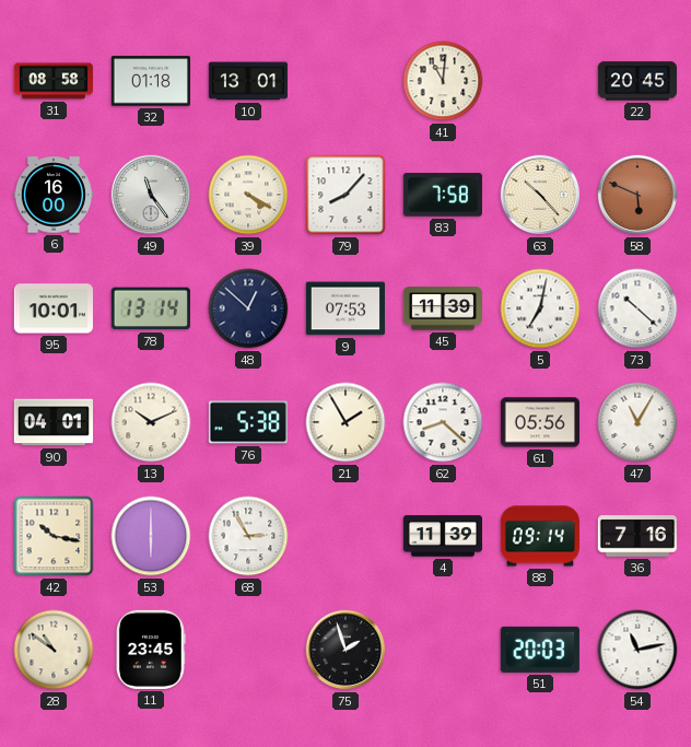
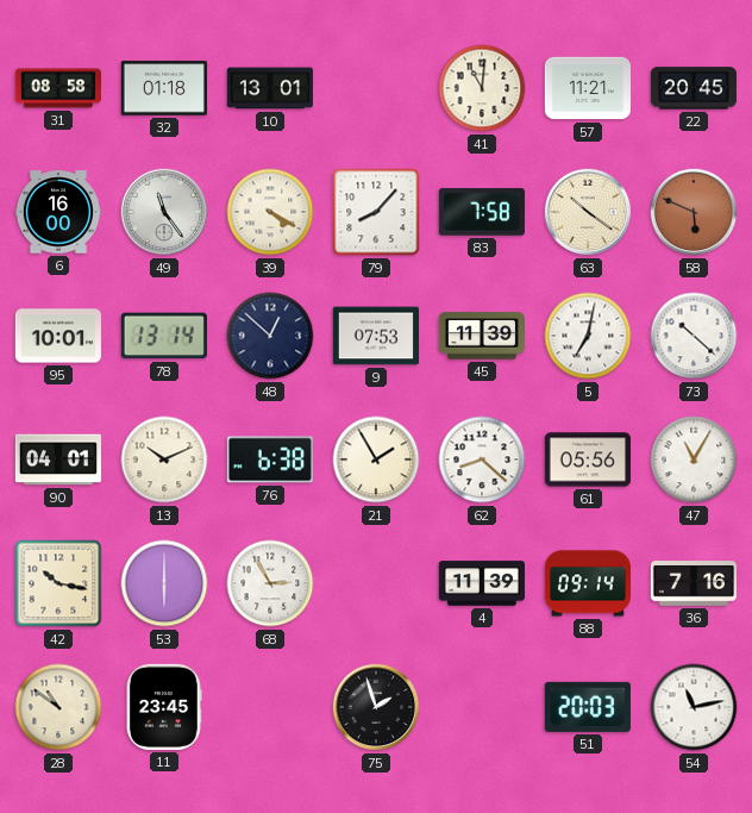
57: none -> 11:21 (587, 88)
63: 10:23 -> 10:21 (588, 212)
76: 5:38 -> 6:38 (270, 459)
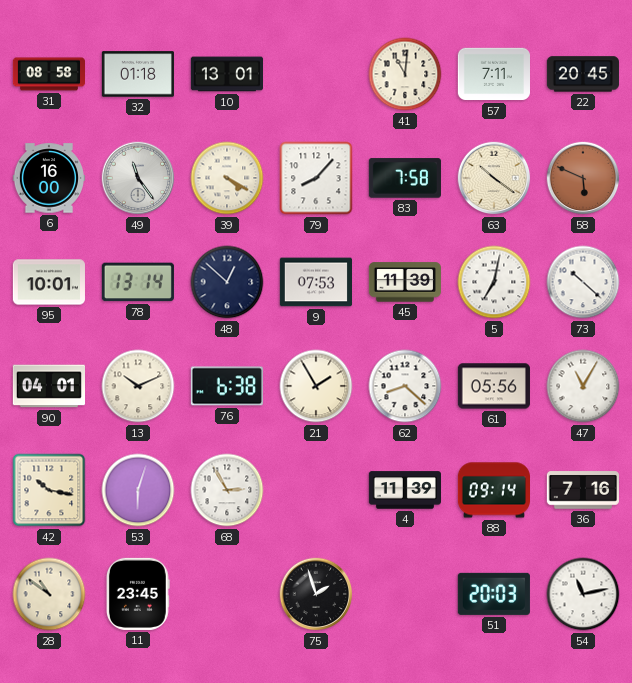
57: 11:21 -> 7:11 (493, 74)
53: 6:00 -> 6:03 (138, 490)
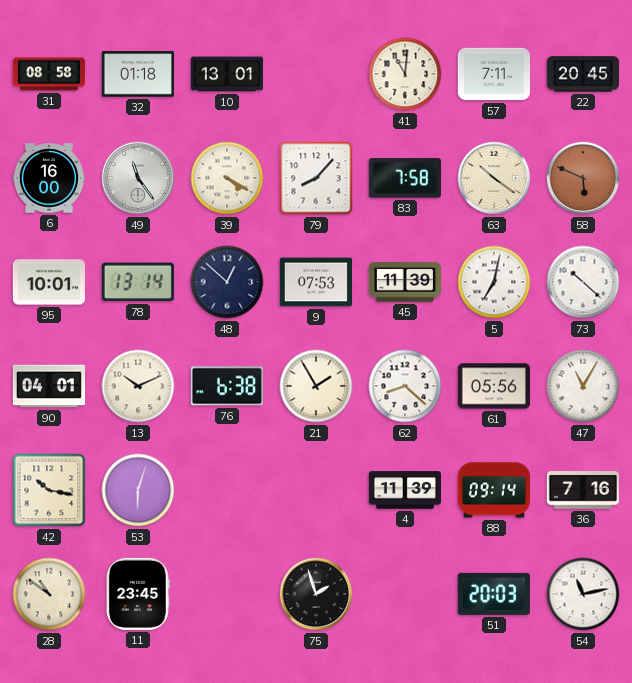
68: 2:55 -> none (227, 490)
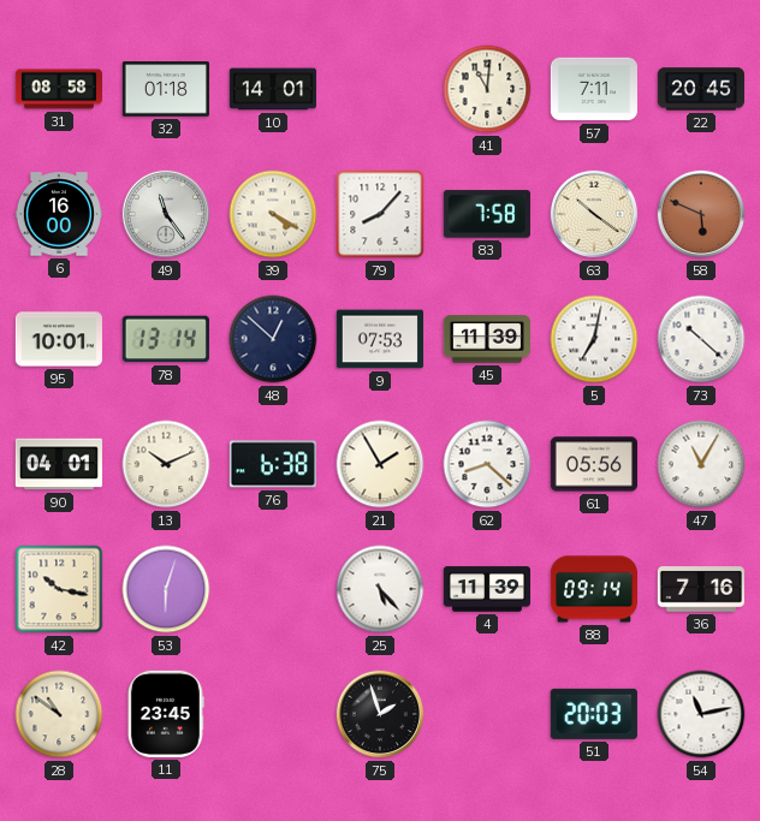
10: 13:01 -> 14:01 (272, 89)
25: none -> 5:23 (380, 589)
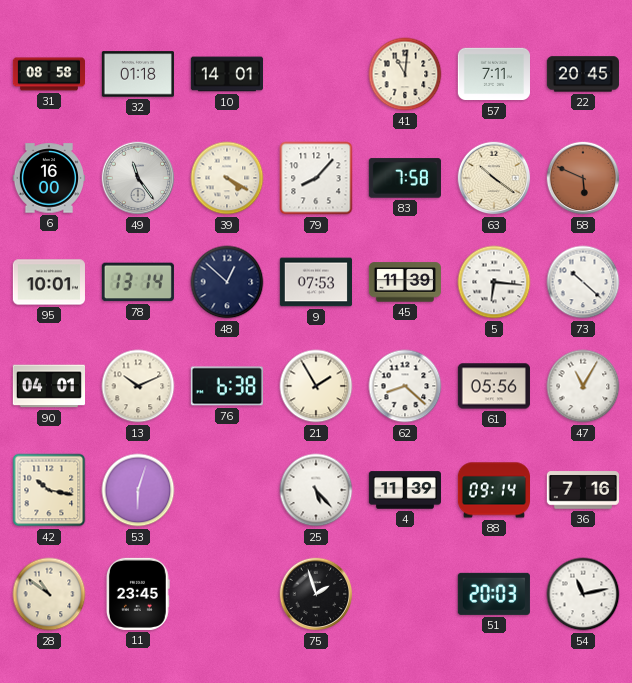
5: 7:02 -> 6:16 (494, 282)
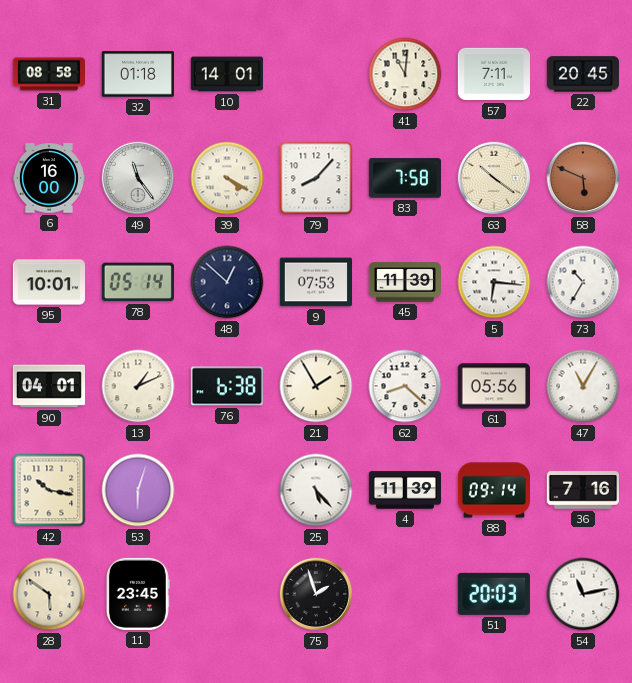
78: 13:14 -> 05:14 (138, 282)
73: 10:22 -> 10:35 (583, 282)
13: 10:11 -> 1:11 (138, 386)
28: 10:51 -> 5:51 (49, 594)
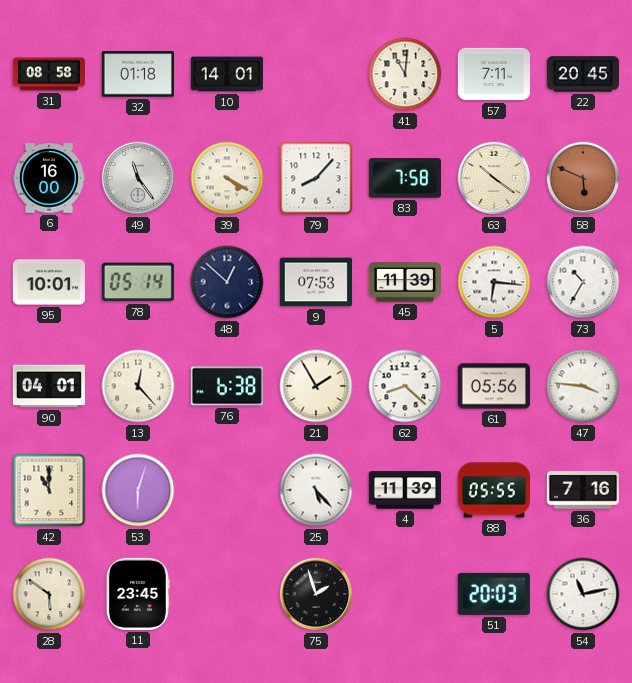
13: 1:11 -> 12:23 (138, 386)
47: 11:05 -> 3:46 (583, 386)
42: 10:17 -> 11:00 (49, 490)
88: 09:14 -> 05:55 (493, 490)
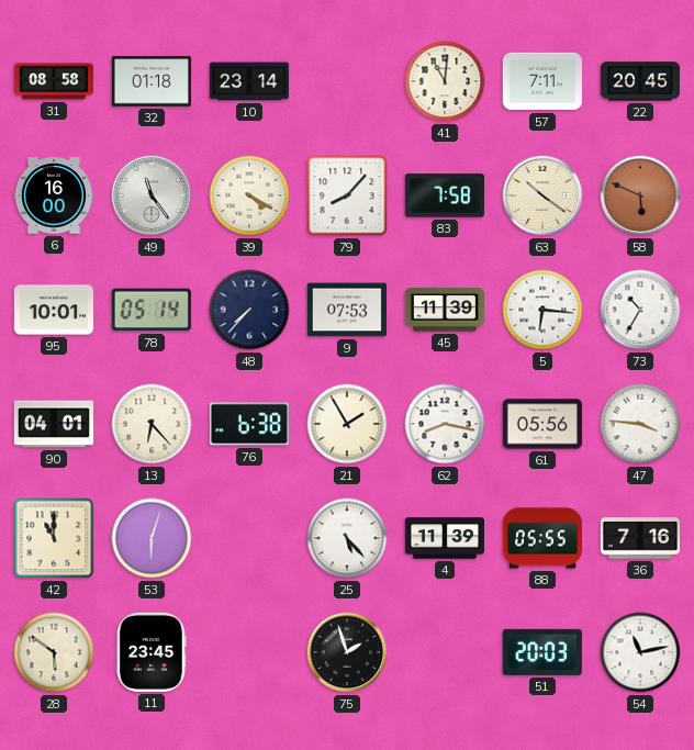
10: 14:01 -> 23:14 (248, 81)
48: 12:52 -> 7:37 (249, 310)
13: 12:23 -> 6:23 (152, 424)
62: 8:22 -> 8:17 (445, 424)
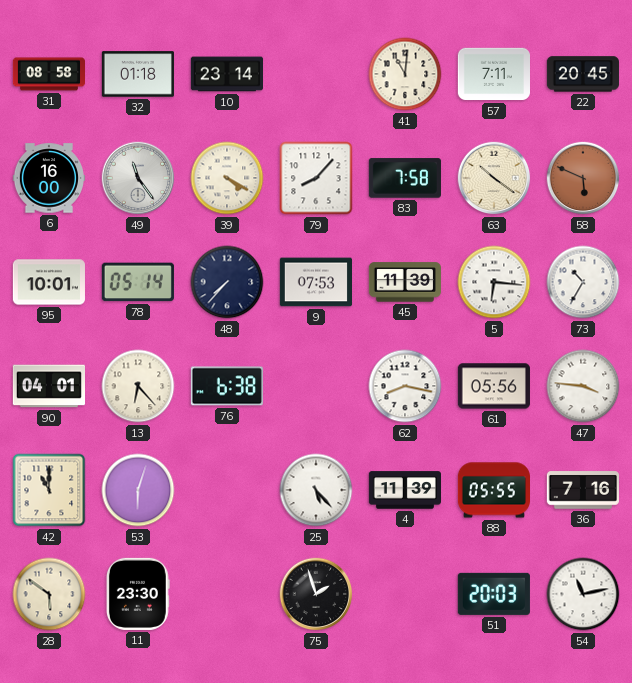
21: 1:55 -> none (347, 424)
11: 23:45 -> 23:30 (138, 594)
